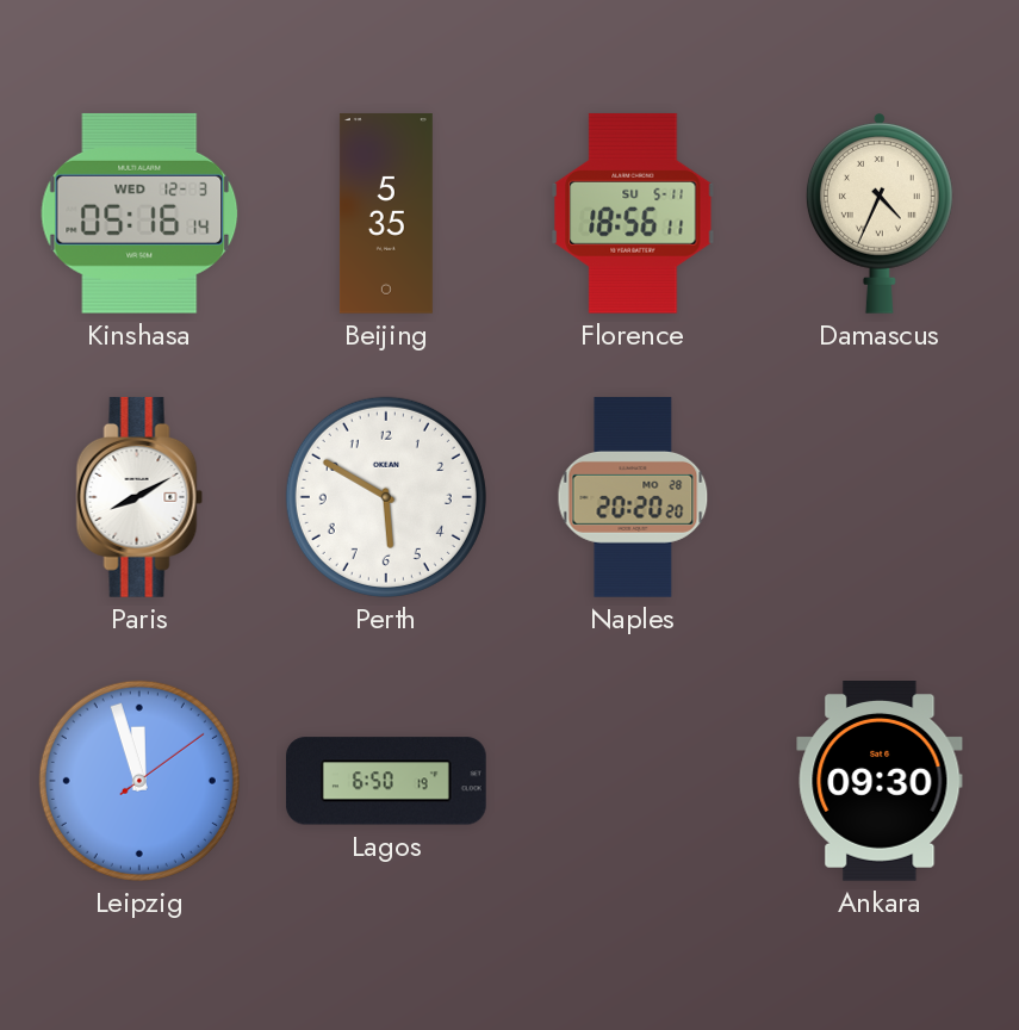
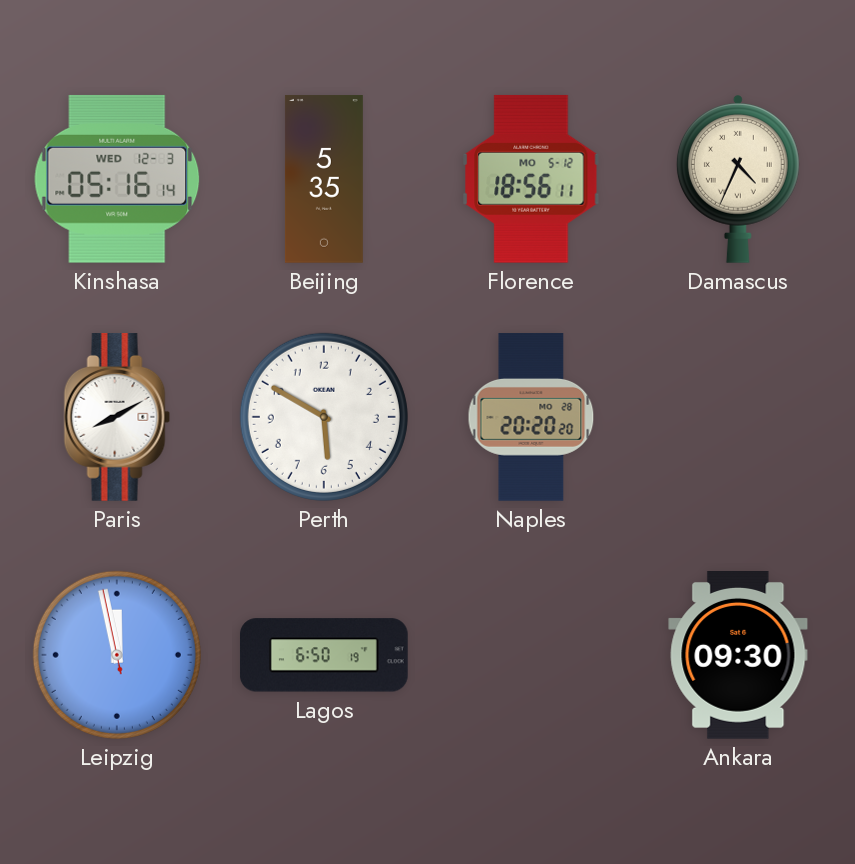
Florence date: SU 5-11 -> MO 5-12 (531, 179)
Leipzig: 11:57:09 -> 11:57:58 (117, 655)
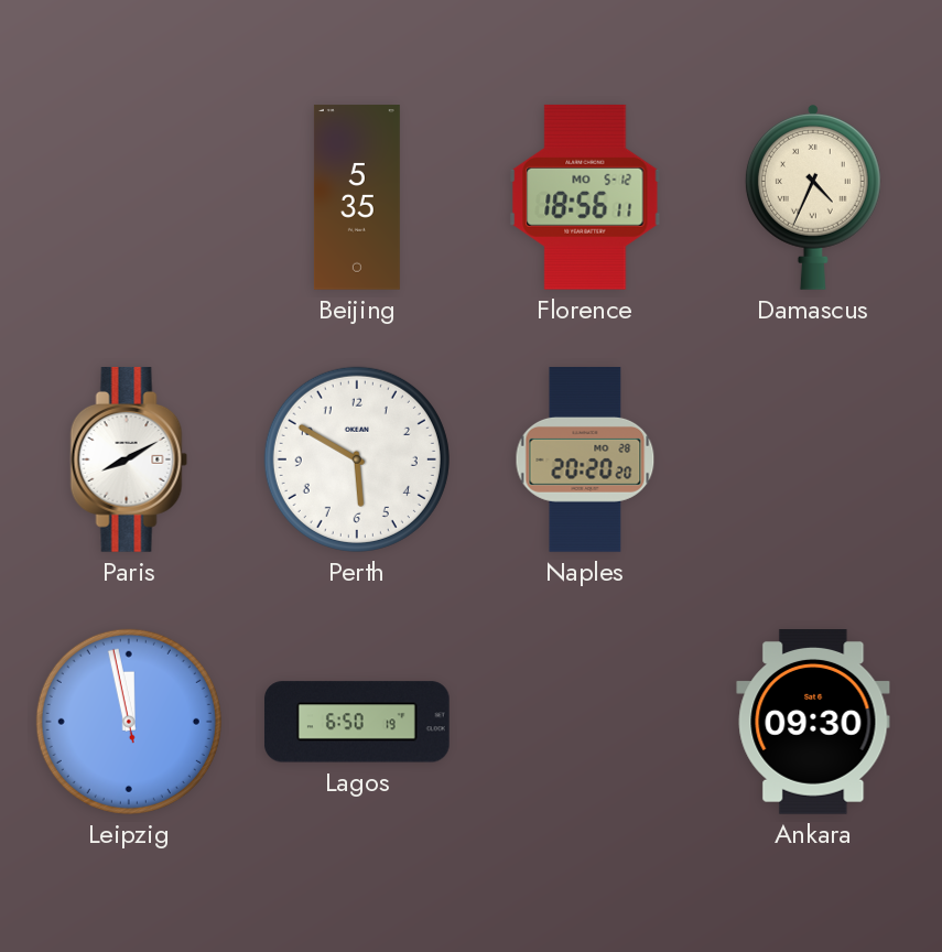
Kinshasa: 05:16 -> none (117, 179)
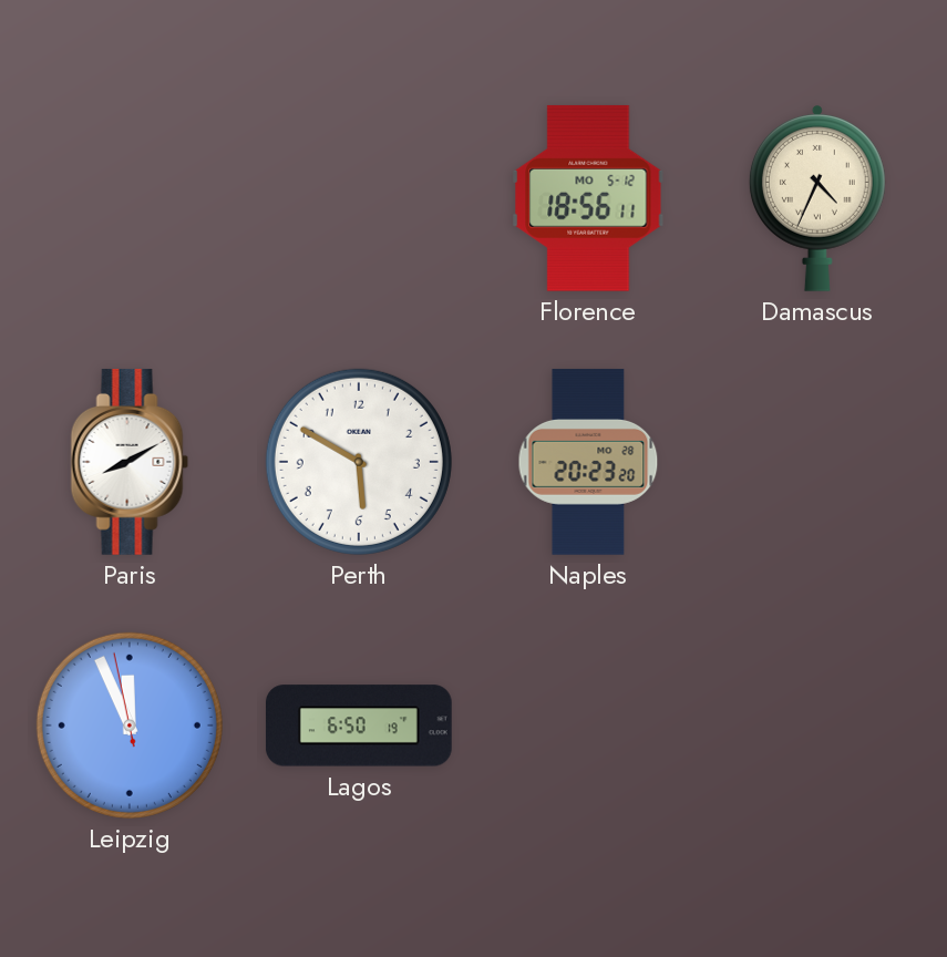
Beijing: 5:35 -> none (357, 197)
Naples: 20:20 -> 20:23 (588, 462)
Leipzig: 11:57 -> 11:55 (130, 726)
Ankara: 09:30 -> none (813, 723)
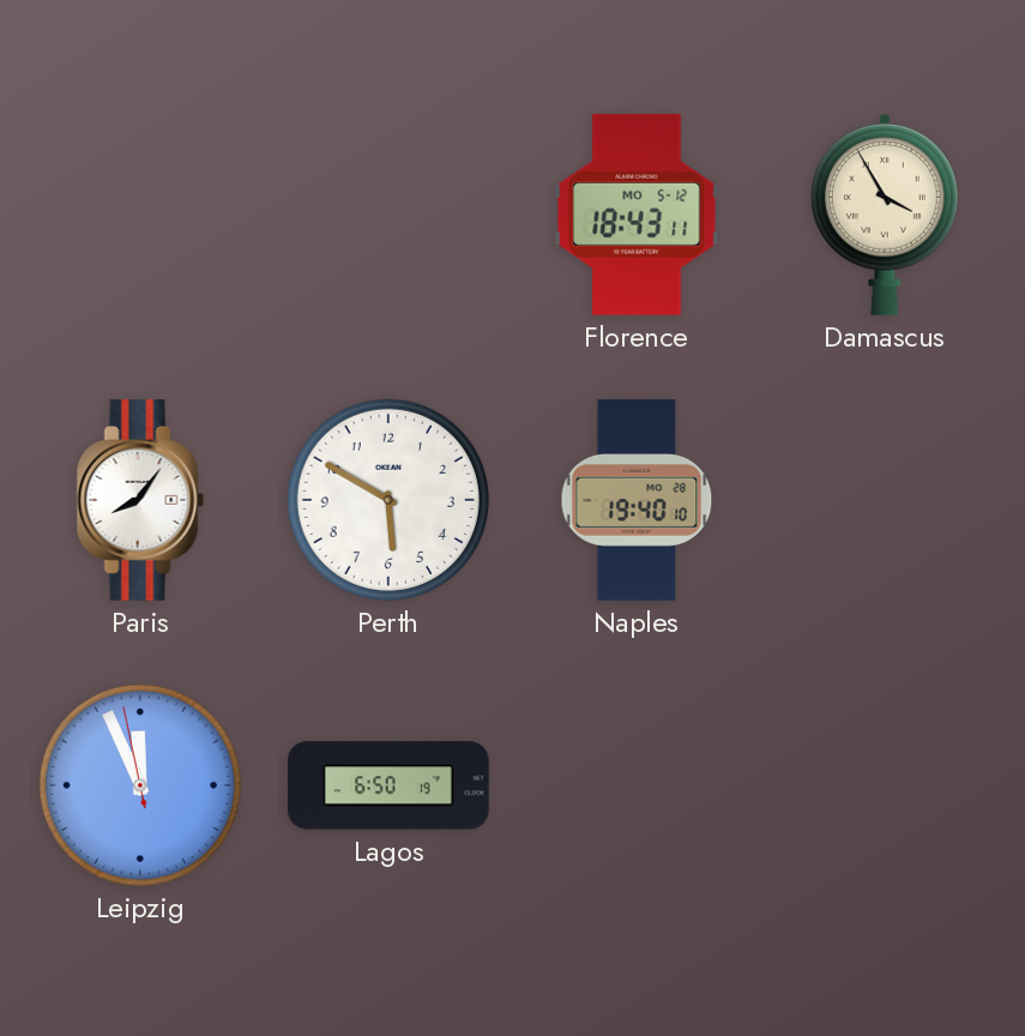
Florence: 18:56 -> 18:43 (637, 215)
Damascus: 4:34 -> 3:55 (885, 215)
Paris: 8:10 -> 8:06 (140, 501)
Naples: 20:23 -> 19:40 (637, 500)
